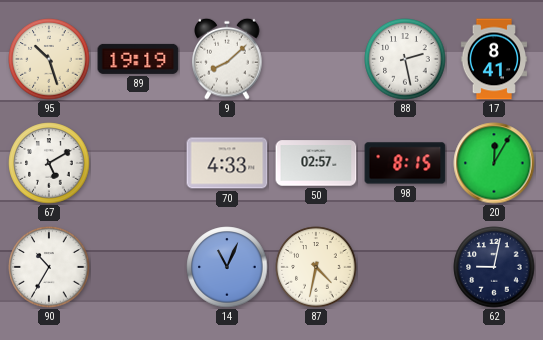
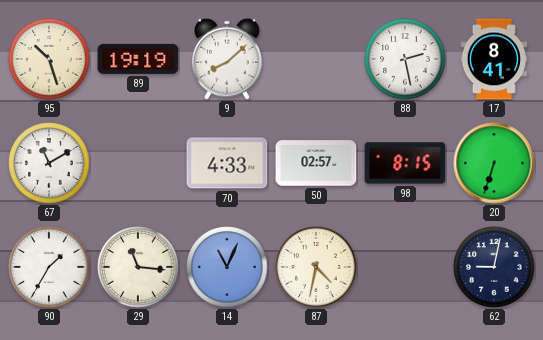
67: 5:10 -> 11:10 (49, 163)
20: 12:05 -> 6:33 (494, 163)
90: 10:35 -> 1:35 (49, 267)
29: none -> 11:16 (138, 267)
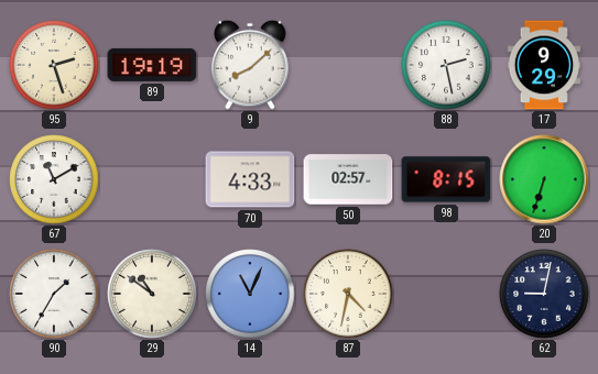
95: 10:27 -> 2:27 (54, 65)
17: 8:41 -> 9:29 (544, 65)
29: 11:16 -> 10:51 (152, 294)
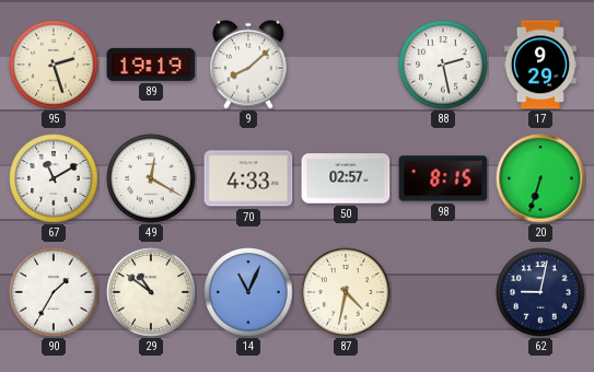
49: none -> 12:20 (151, 178)
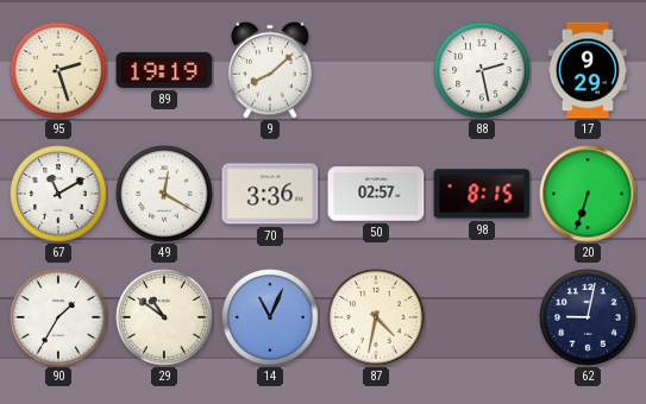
70: 4:33 -> 3:36 (270, 194)
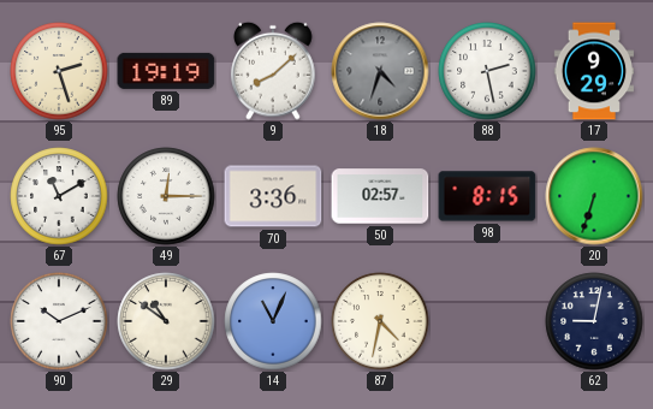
18: none -> 4:33 (380, 71)
49: 12:20 -> 12:15 (166, 196)
90: 1:35 -> 10:11 (59, 321)
